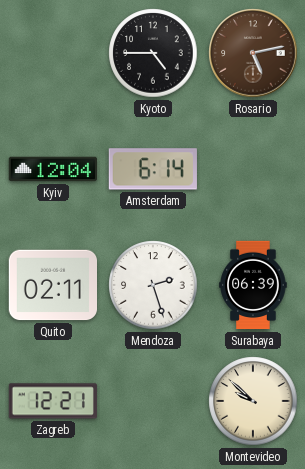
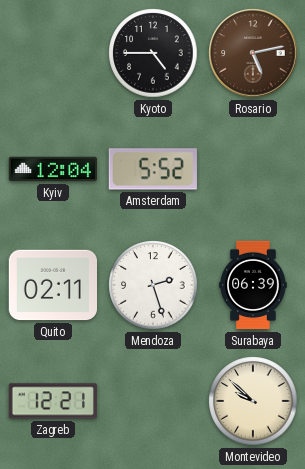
Amsterdam: 6:14 -> 5:52 (153, 169)
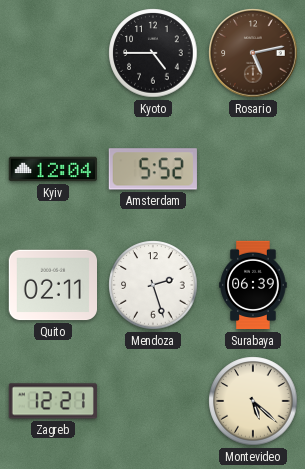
Montevideo: 9:52 -> 5:22 (253, 401)
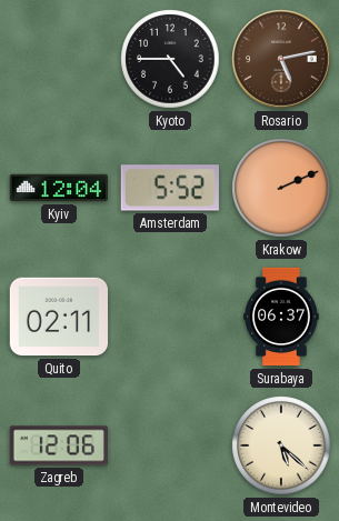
Krakow: none -> 2:11 (281, 188)
Mendoza: 2:27 -> none (153, 285)
Surabaya: 06:39 -> 06:37 (281, 317)
Zagreb: 12:21 -> 12:06 (58, 445)
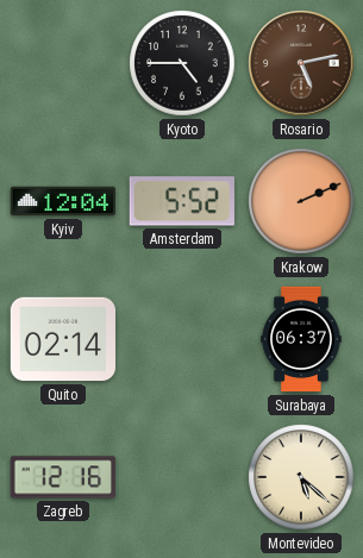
Quito: 02:11 -> 02:14 (62, 339)
Zagreb: 12:06 -> 12:16 (62, 477)
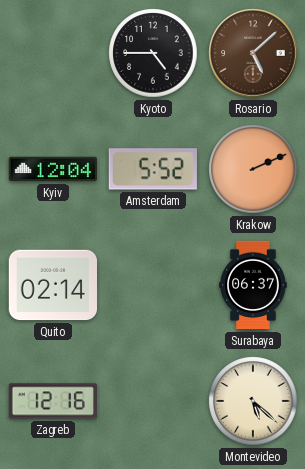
Rosario: 5:13 -> 5:08 (253, 53)
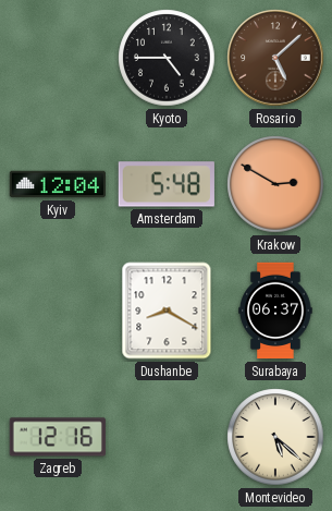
Amsterdam: 5:52 -> 5:48 (167, 184)
Krakow: 2:11 -> 2:50 (275, 184)
Quito: 02:14 -> none (52, 285)
Dushanbe: none -> 8:20 (167, 311)
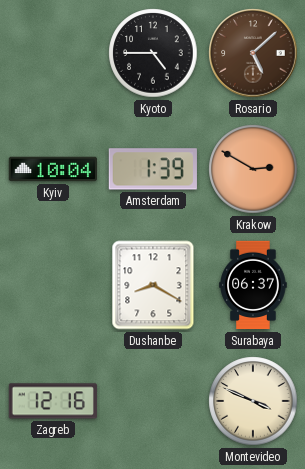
Kyiv: 12:04 -> 10:04 (52, 169)
Amsterdam: 5:48 -> 1:39 (153, 169)
Montevideo: 5:22 -> 3:49 (253, 401)
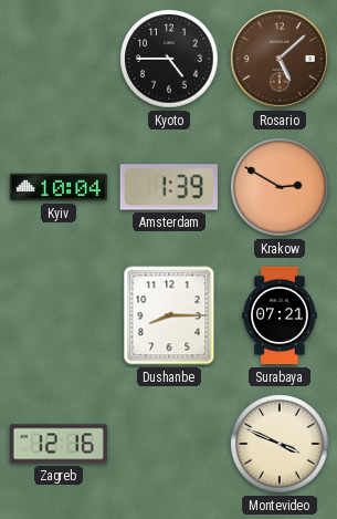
Dushanbe: 8:20 -> 8:15 (169, 315)
Surabaya: 06:37 -> 07:21 (280, 315)
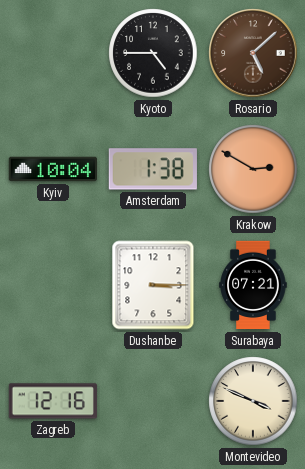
Amsterdam: 1:39 -> 1:38 (153, 169)
Dushanbe: 8:15 -> 3:15 (153, 285)
